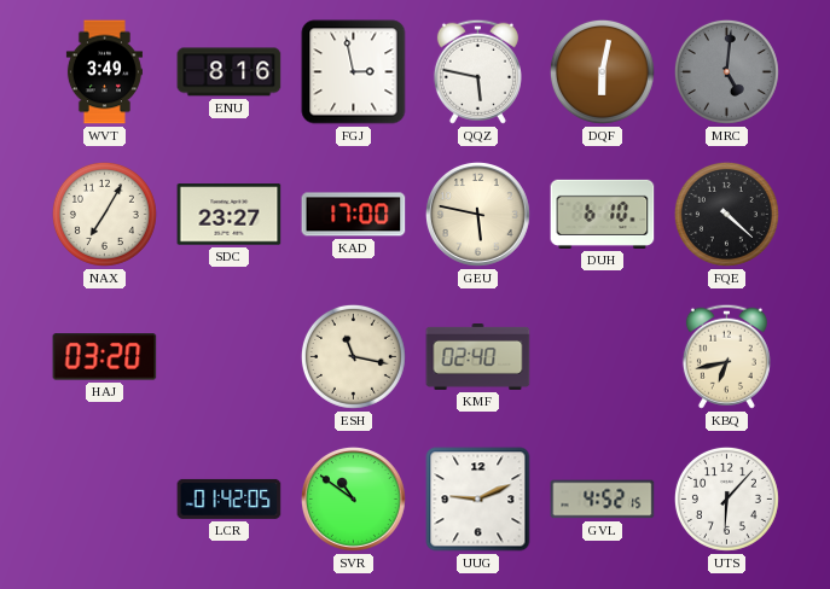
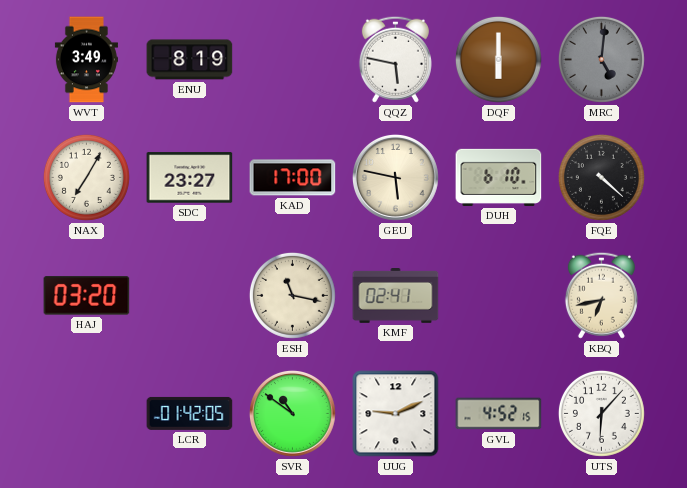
ENU: 8:16 -> 8:19 (190, 60)
FGJ: 2:58 -> none (354, 72)
DQF: 6:02 -> 6:00 (498, 59)
KMF: 02:40 -> 02:41 (396, 296)
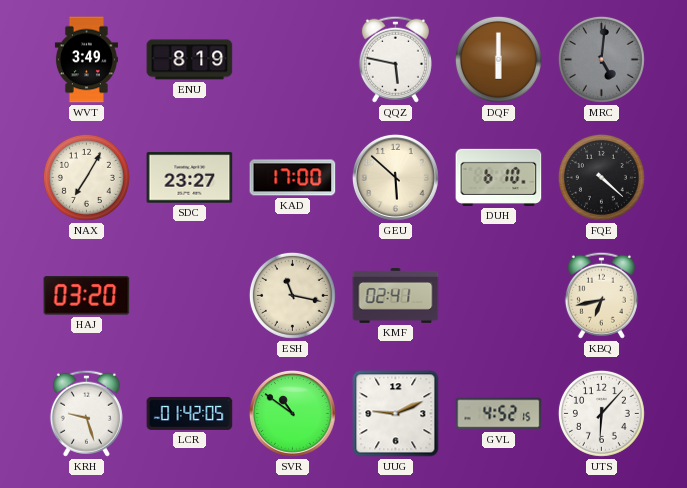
GEU: 5:47 -> 5:52 (395, 177)
KRH: none -> 9:27 (86, 413)
